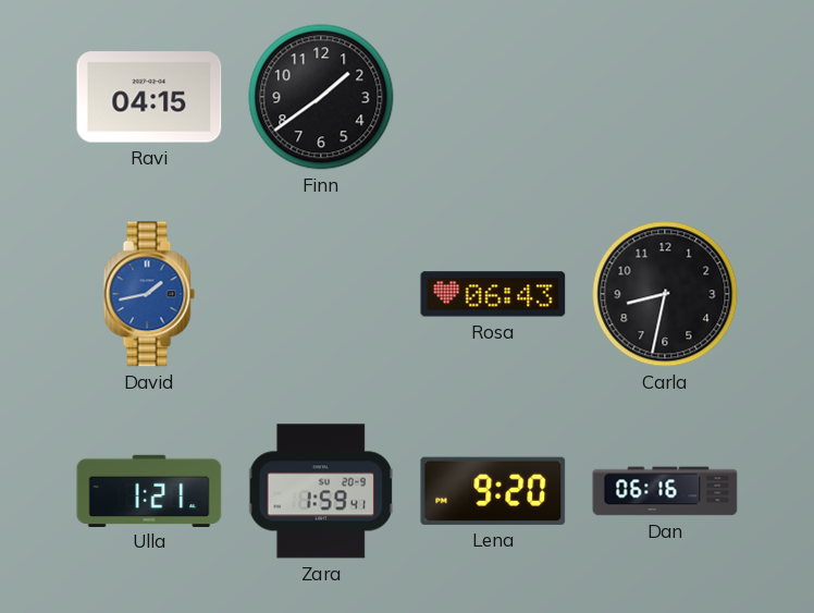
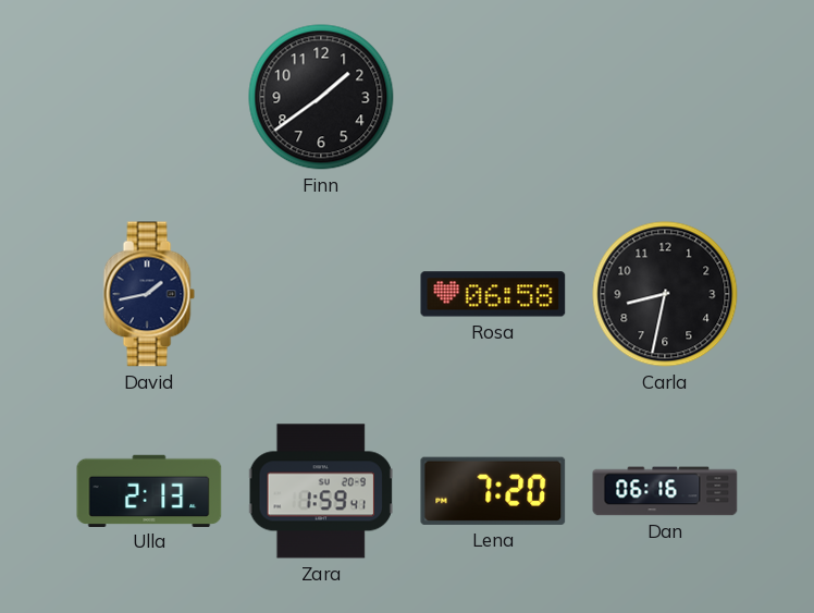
Ravi: 04:15 -> none (149, 97)
David dial: blue -> navy (149, 294)
Rosa: 06:43 -> 06:58 (493, 294)
Ulla: 1:21 -> 2:13 (149, 490)
Lena: 9:20 -> 7:20 (493, 491)
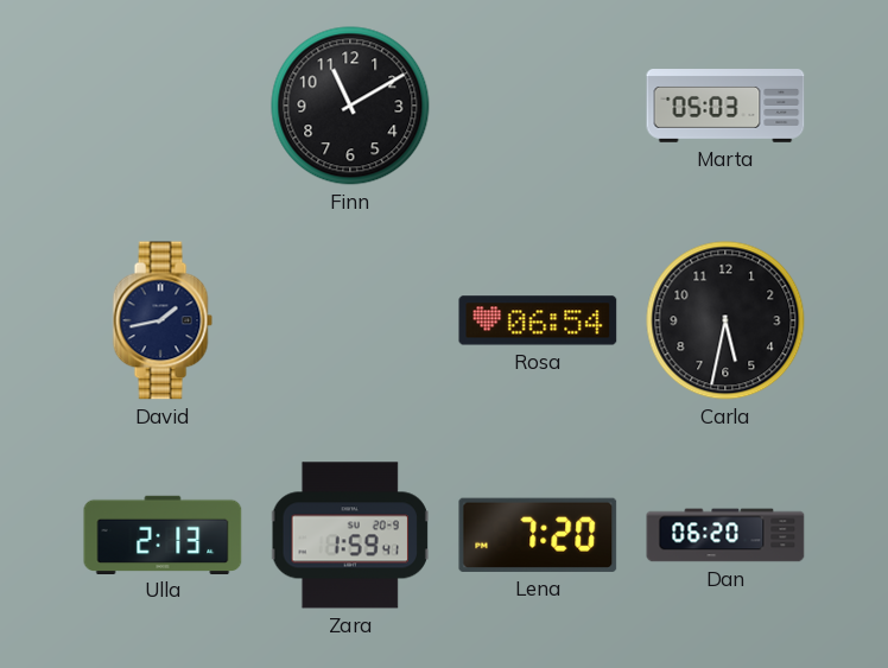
Finn: 1:39 -> 11:10 (350, 106)
Marta: none -> 05:03 (725, 106)
Rosa: 06:58 -> 06:54 (538, 320)
Carla: 8:32 -> 5:32 (725, 320)
Dan: 06:16 -> 06:20 (725, 535)
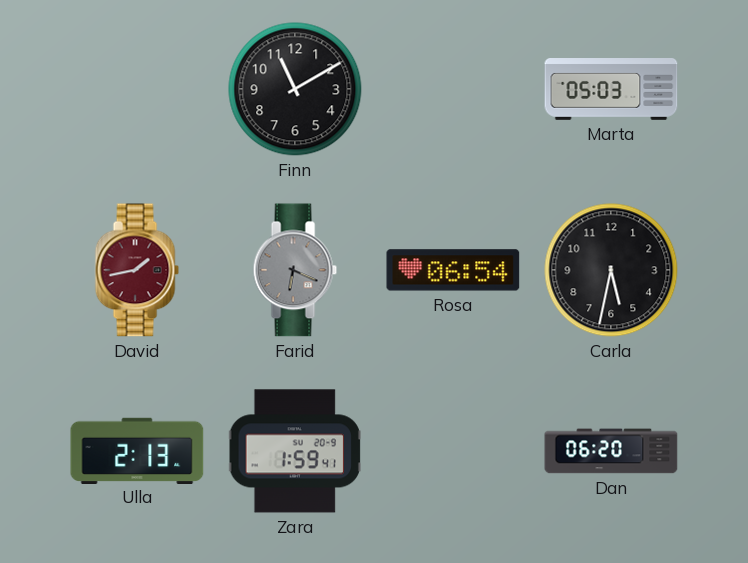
David dial: navy -> burgundy (137, 270)
Farid: none -> 6:19 (295, 270)
Lena: 7:20 -> none (538, 535)
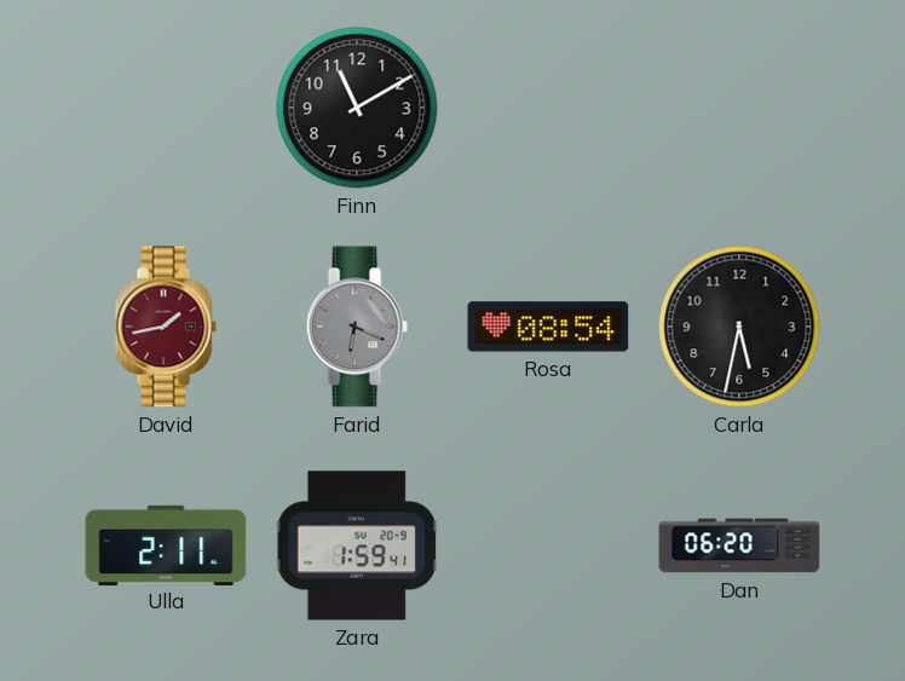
Marta: 05:03 -> none (611, 89)
Rosa: 06:54 -> 08:54 (548, 327)
Ulla: 2:13 -> 2:11 (166, 544)
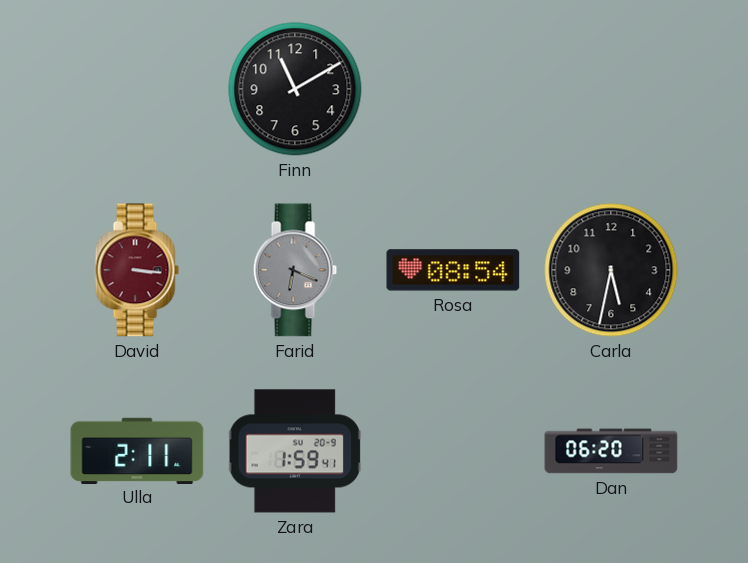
David: 1:43 -> 3:16 (137, 270)
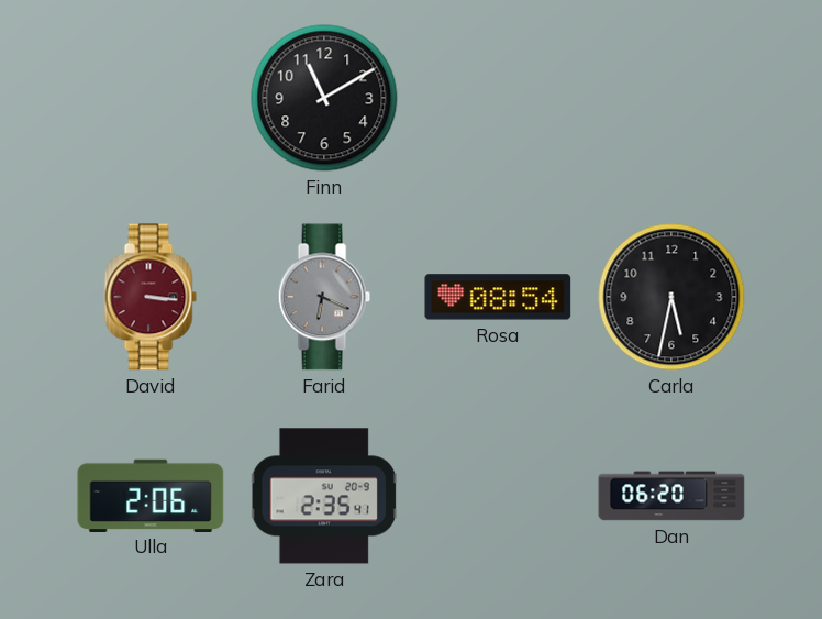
Ulla: 2:11 -> 2:06 (151, 495)
Zara: 1:59 -> 2:35 (324, 496)
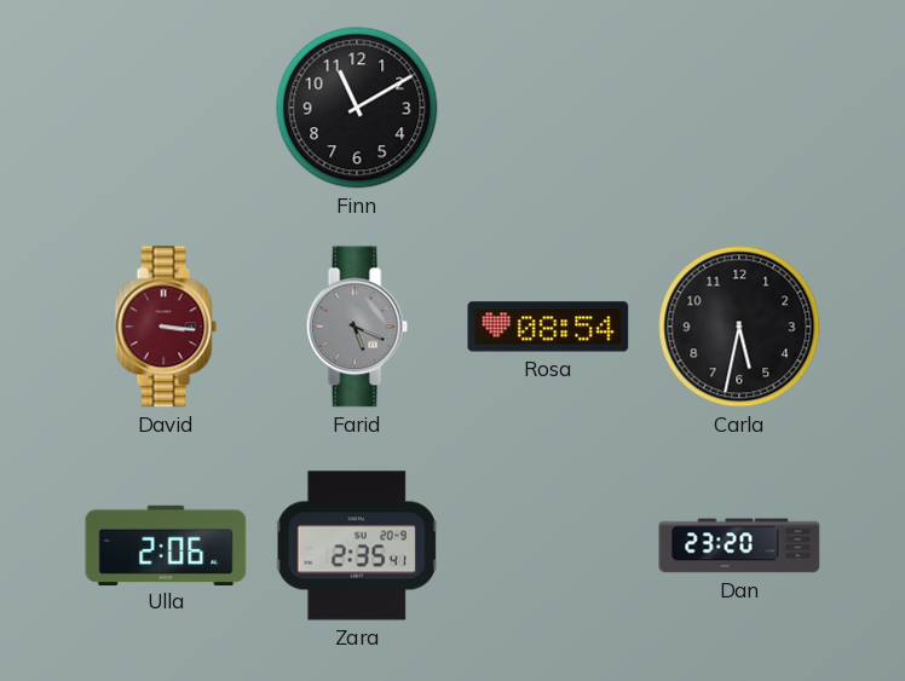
Farid: 6:19 -> 5:19 (357, 327)
Dan: 06:20 -> 23:20 (739, 546)
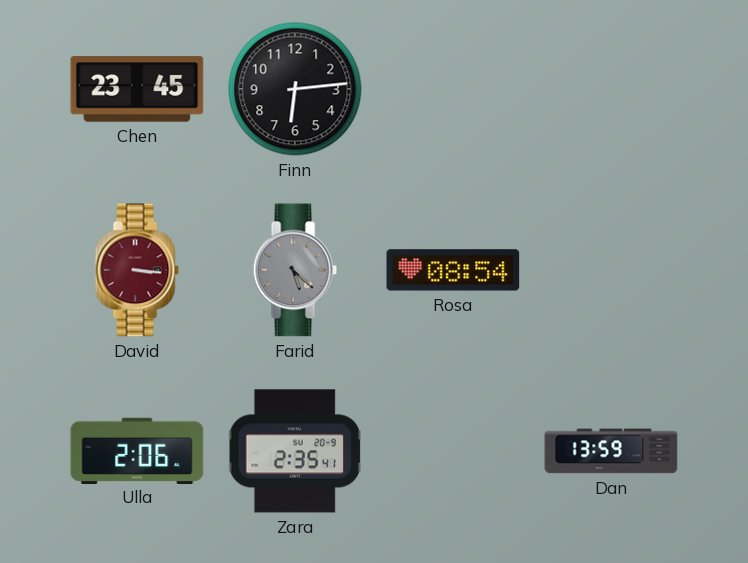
Chen: none -> 23:45 (137, 89)
Finn: 11:10 -> 6:14 (295, 89)
Farid: 5:19 -> 5:22 (295, 270)
Carla: 5:32 -> none (739, 327)
Dan: 23:20 -> 13:59 (611, 451)
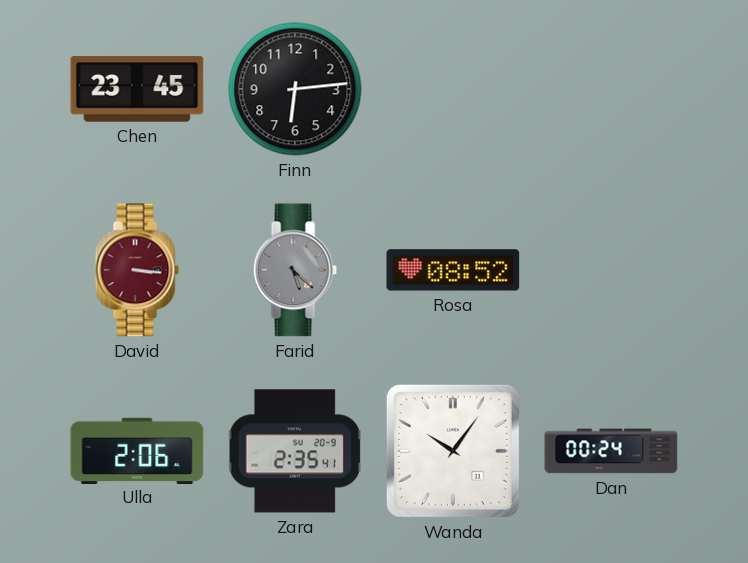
Rosa: 08:54 -> 08:52 (453, 270)
Wanda: none -> 10:06 (453, 451)
Dan: 13:59 -> 00:24 (611, 451)
